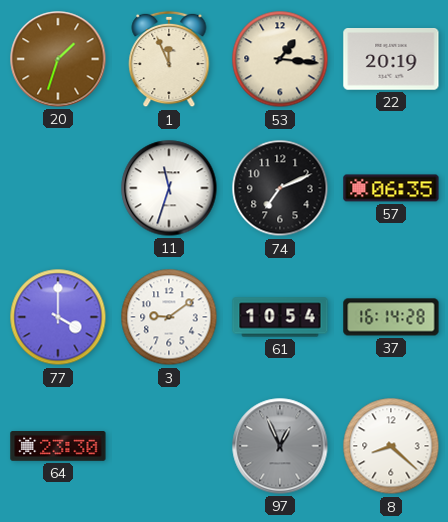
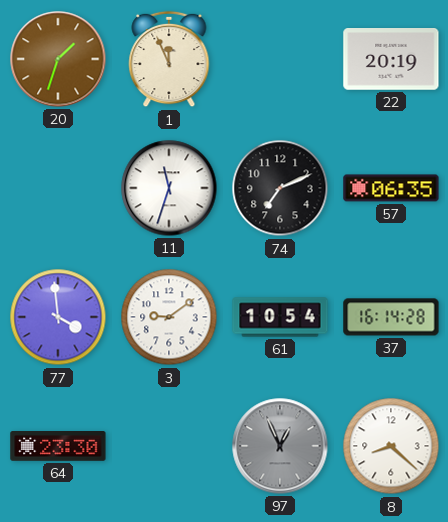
53: 1:16 -> none (280, 59)
77: 4:00 -> 3:59 (58, 317)
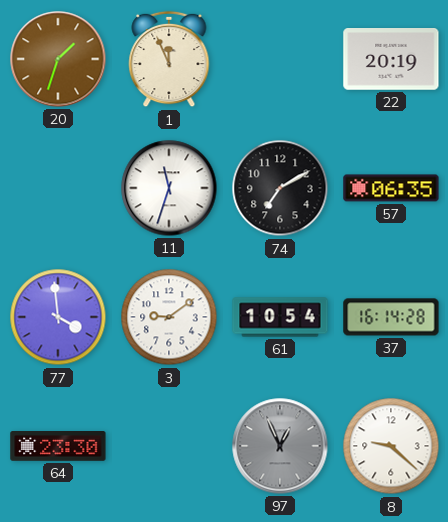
74: 7:11 -> 7:10 (280, 188)
8: 8:22 -> 9:22 (391, 446)
